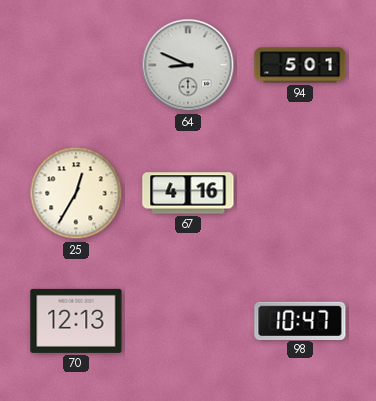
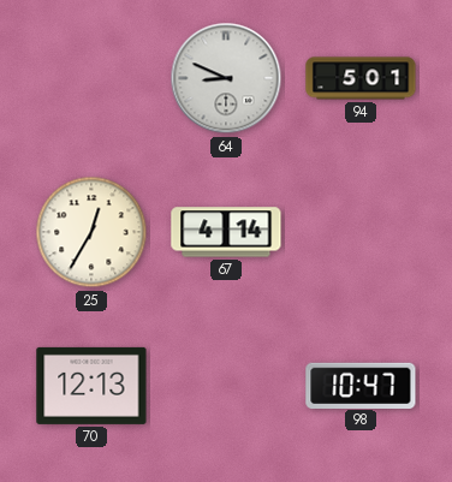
67: 4:16 -> 4:14 (226, 232)
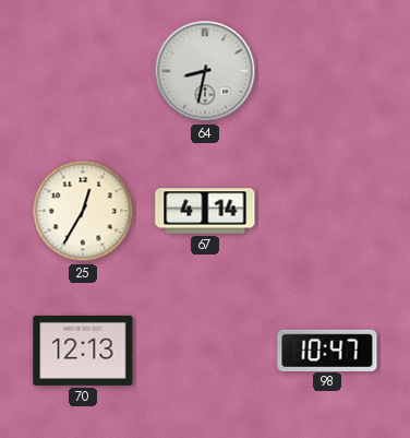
64: 8:49 -> 8:32 (205, 71)
94: 5:01 -> none (361, 78)
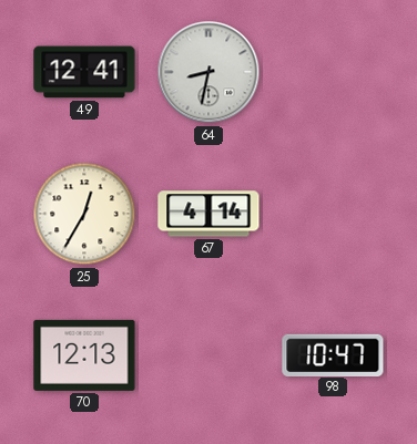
49: none -> 12:41 (84, 72)
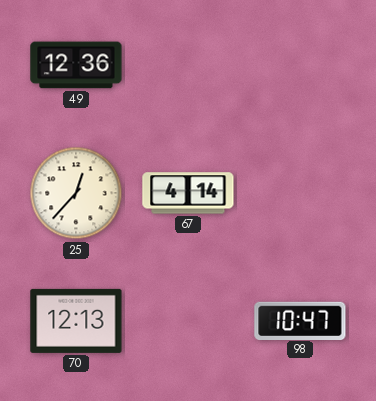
49: 12:41 -> 12:36 (76, 65)
64: 8:32 -> none (208, 72)
25: 12:35 -> 12:37 (76, 193)
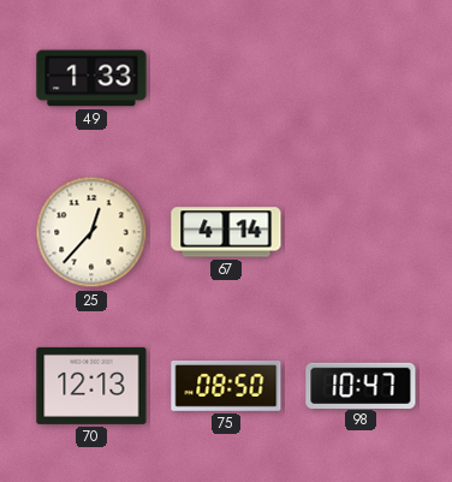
49: 12:36 -> 1:33 (91, 78)
75: none -> 08:50 (226, 387)
